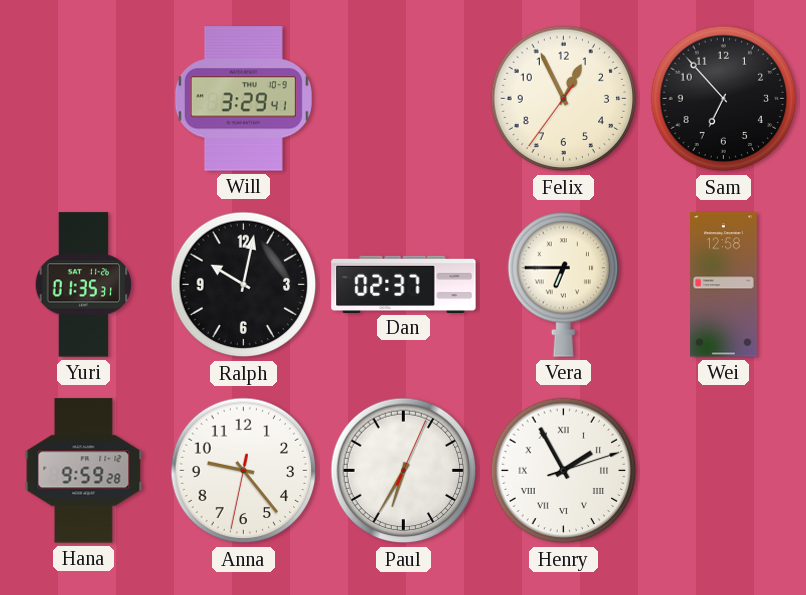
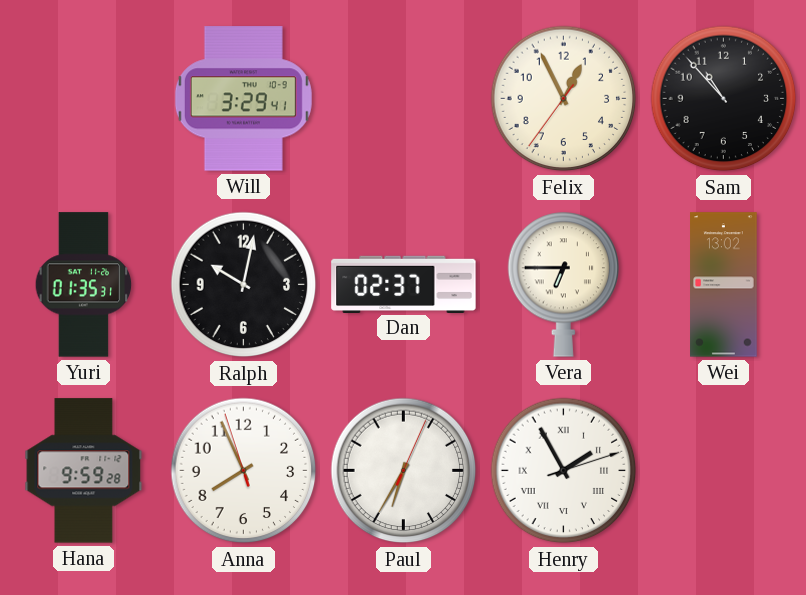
Sam: 6:53 -> 10:53 (724, 99)
Wei: 12:58 -> 13:02 (724, 285)
Anna: 9:23 -> 7:55 (244, 471)
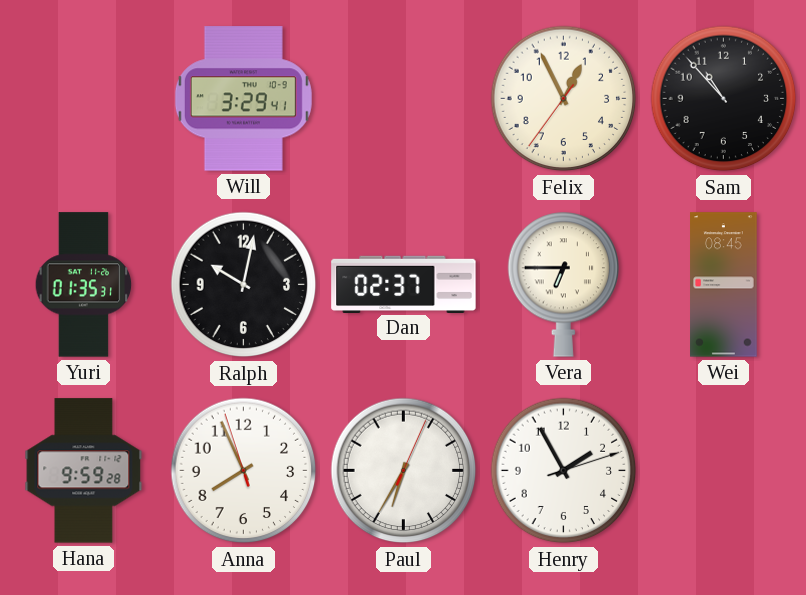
Wei: 13:02 -> 08:45 (724, 285)
Henry numerals: Roman -> Arabic (564, 471)
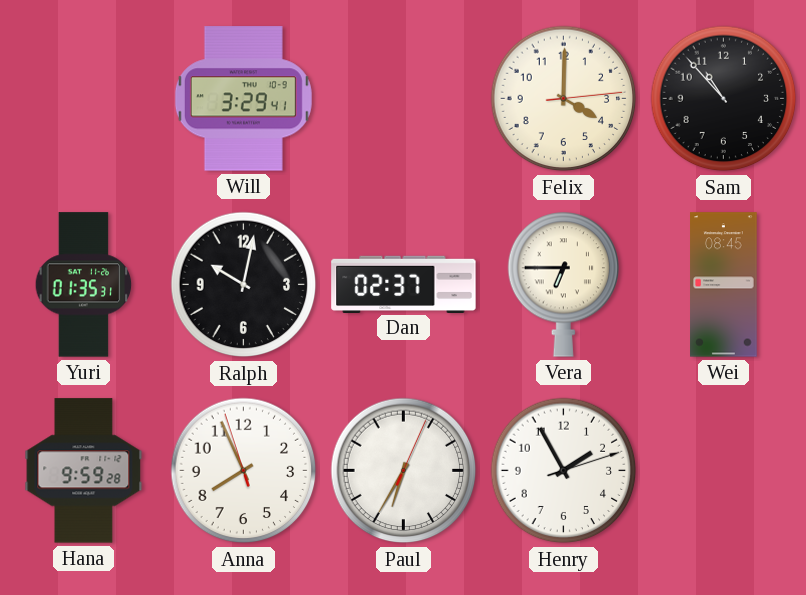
Felix: 12:55 -> 4:00 (564, 99)
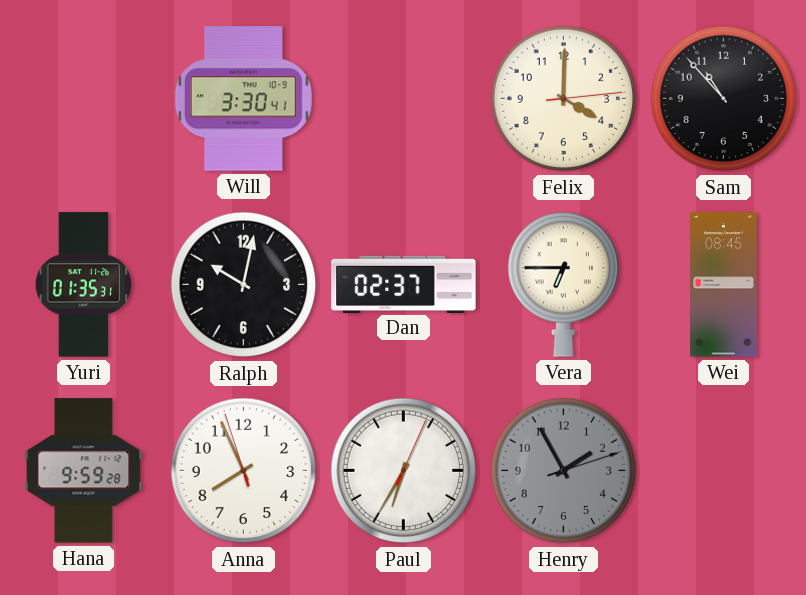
Will: 3:29 -> 3:30 (243, 99)
Henry dial: white -> grey (564, 471)
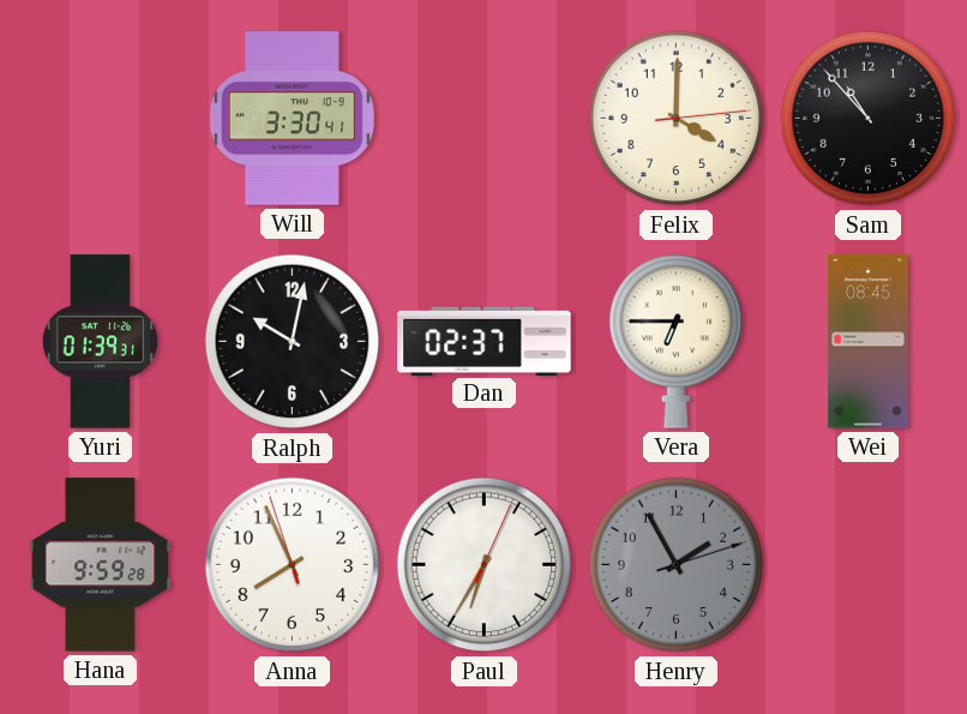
Yuri: 01:35 -> 01:39 (101, 342)
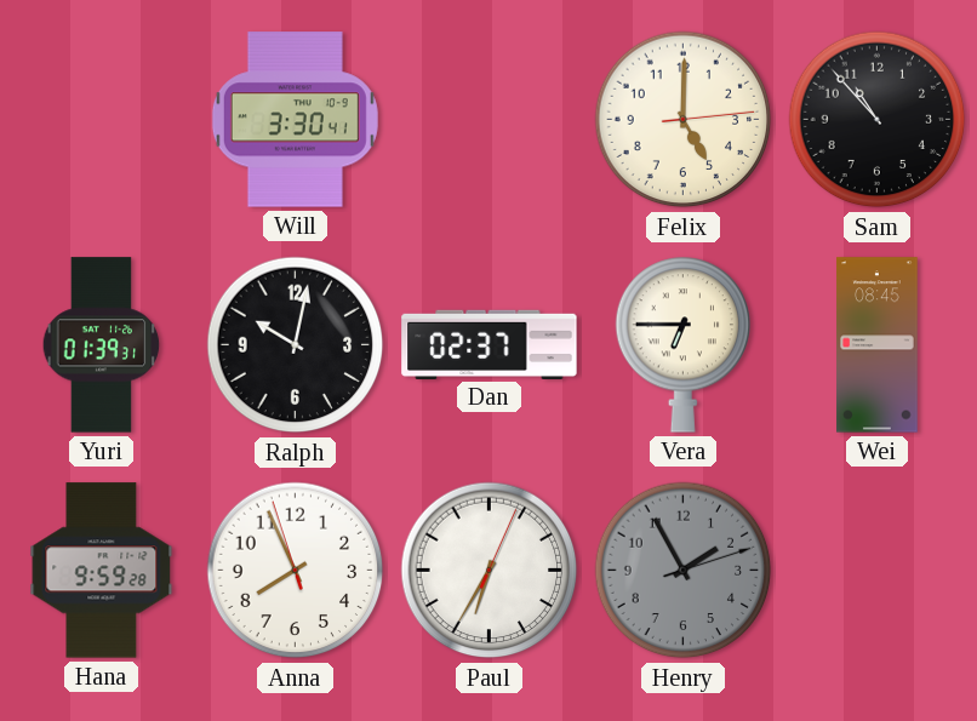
Felix: 4:00 -> 5:00 (684, 120)
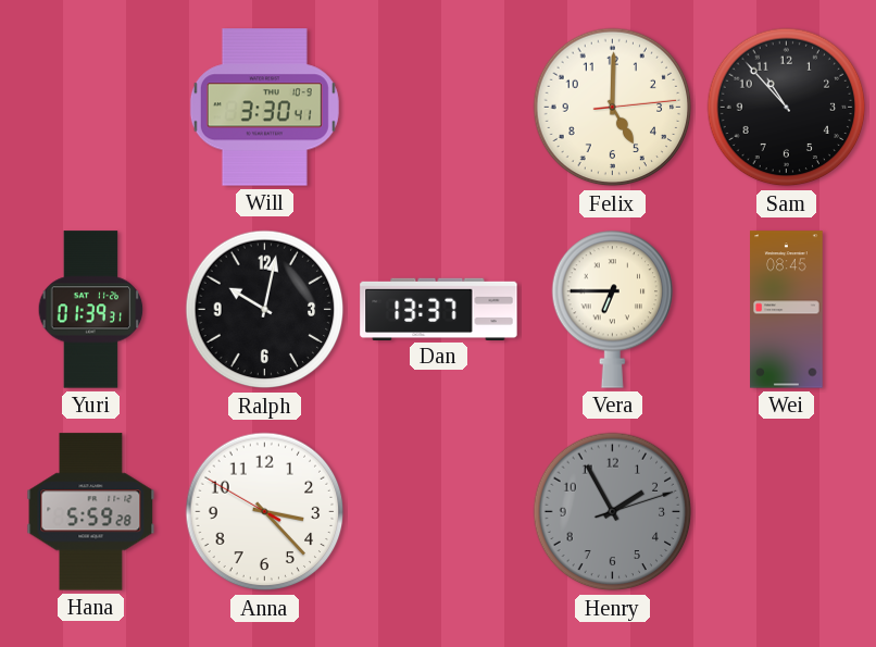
Dan: 02:37 -> 13:37 (439, 309)
Hana: 9:59 -> 5:59 (91, 512)
Anna: 7:55 -> 3:22 (265, 512)
Paul: 6:35 -> none (490, 571)
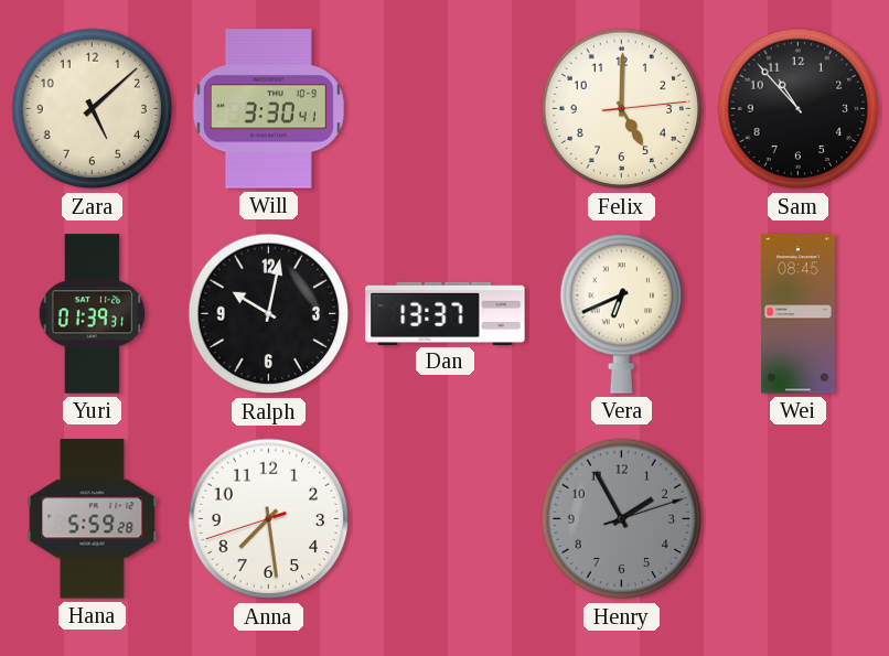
Zara: none -> 5:08 (93, 109)
Vera: 6:45 -> 6:41 (622, 313)
Anna: 3:22 -> 7:28 (269, 519)
